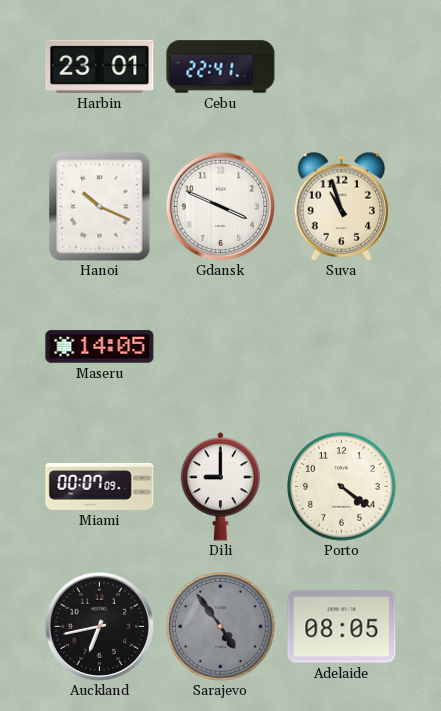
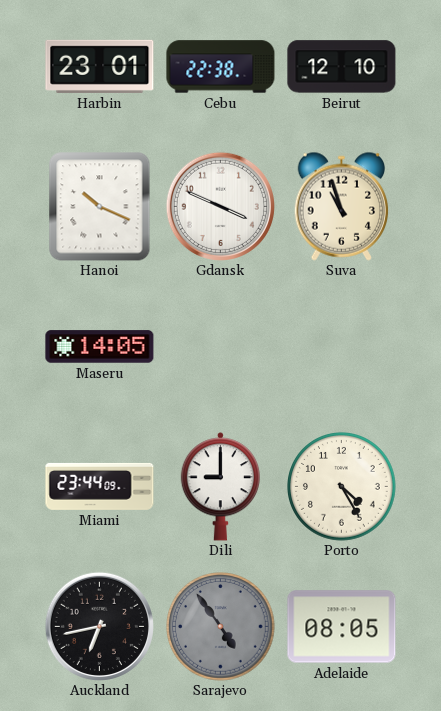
Cebu: 22:41 -> 22:38 (221, 67)
Beirut: none -> 12:10 (342, 67)
Miami: 00:07 -> 23:44 (100, 486)
Porto: 4:21 -> 4:25 (342, 487)
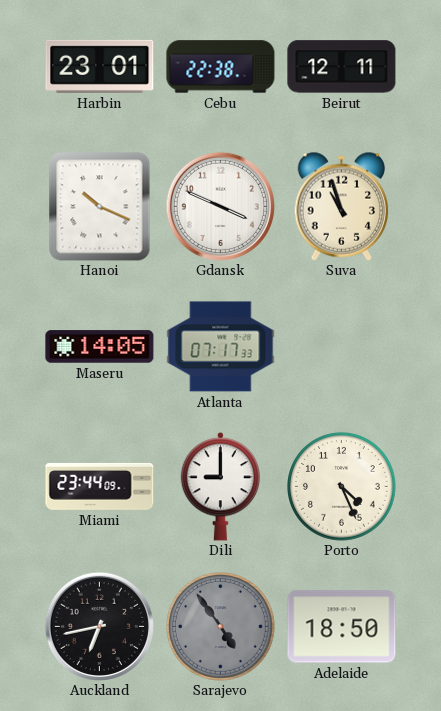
Beirut: 12:10 -> 12:11 (342, 67)
Atlanta: none -> 07:17 (221, 347)
Porto: 4:25 -> 4:26 (342, 487)
Adelaide: 08:05 -> 18:50 (342, 627)
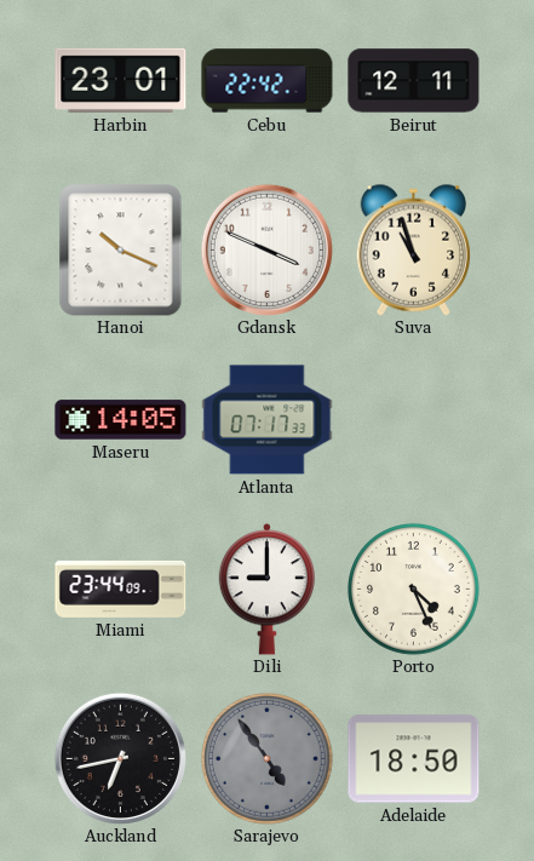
Cebu: 22:38 -> 22:42 (268, 81)
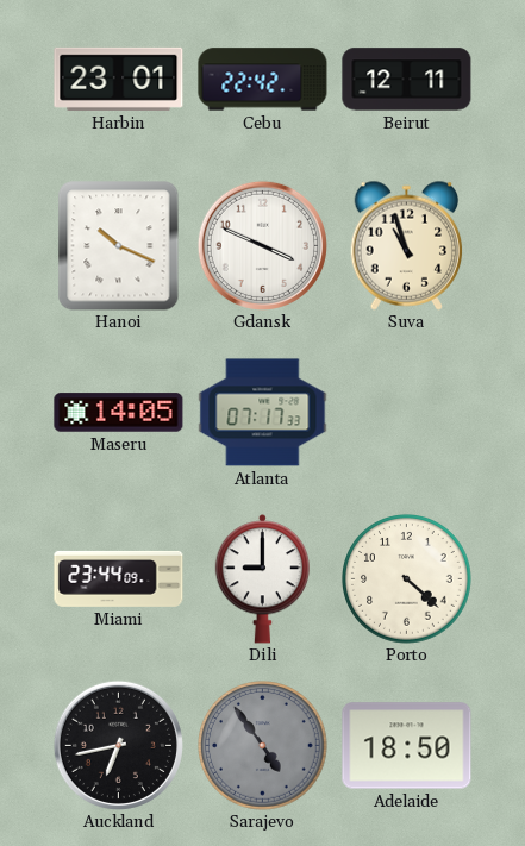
Porto: 4:26 -> 4:22 (407, 579)
